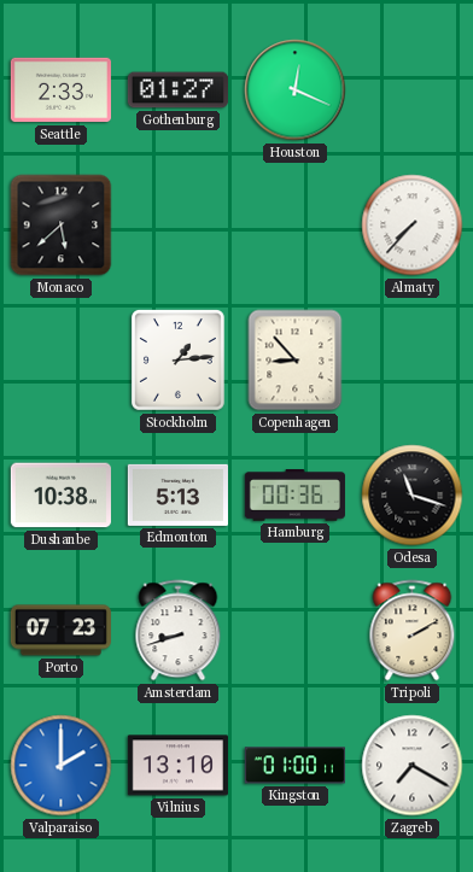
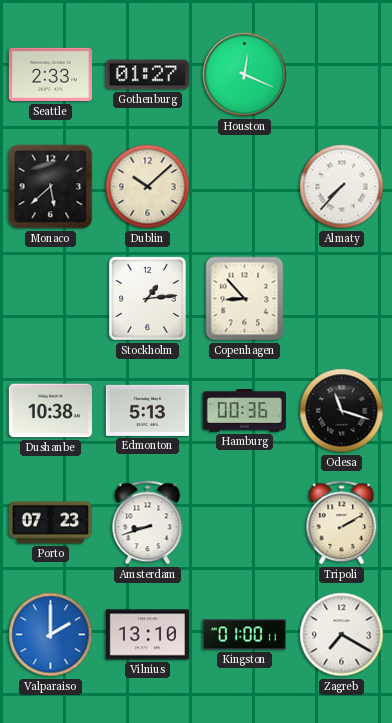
Dublin: none -> 10:08 (148, 187)
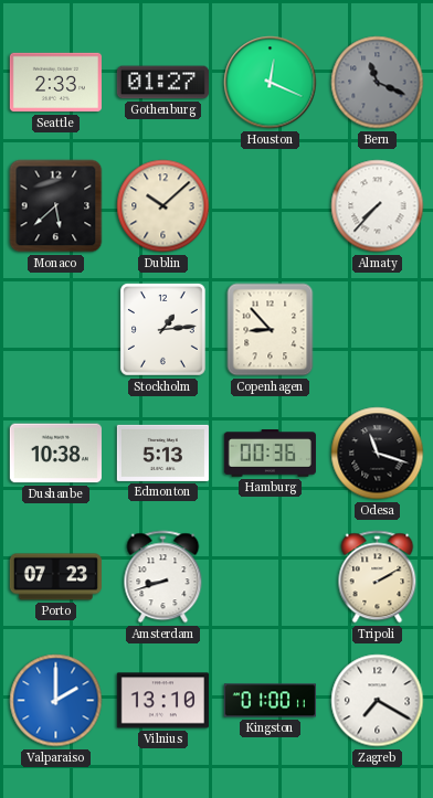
Bern: none -> 11:19 (378, 83)
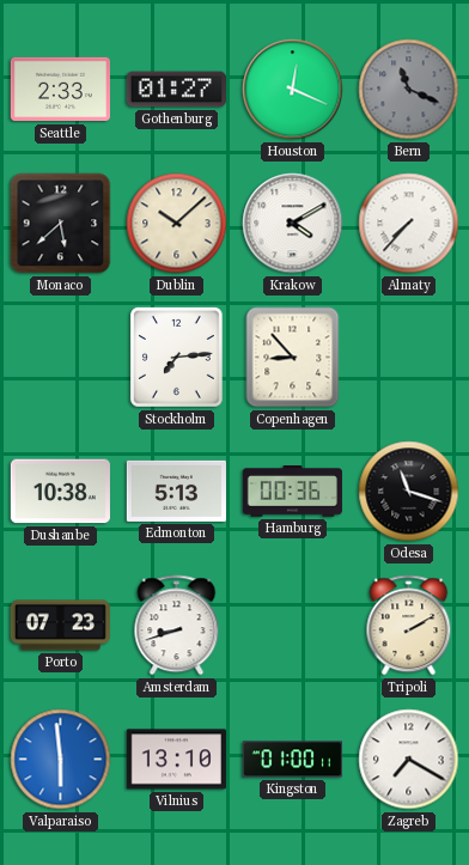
Krakow: none -> 4:10 (293, 224)
Stockholm: 1:14 -> 7:14 (176, 357)
Valparaiso: 2:00 -> 5:59 (61, 760)
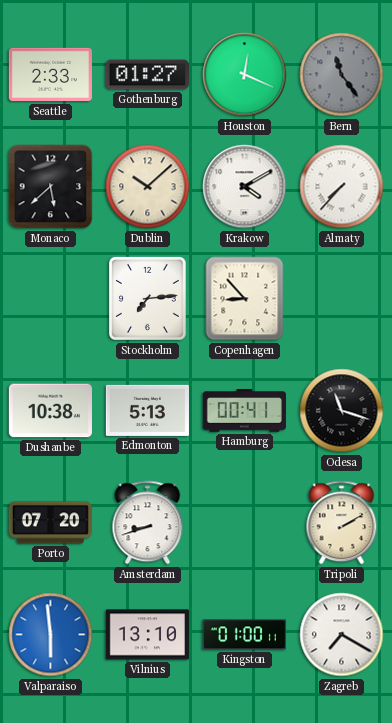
Bern: 11:19 -> 11:24 (342, 75)
Hamburg: 00:36 -> 00:41 (244, 411)
Porto: 07:23 -> 07:20 (50, 523)
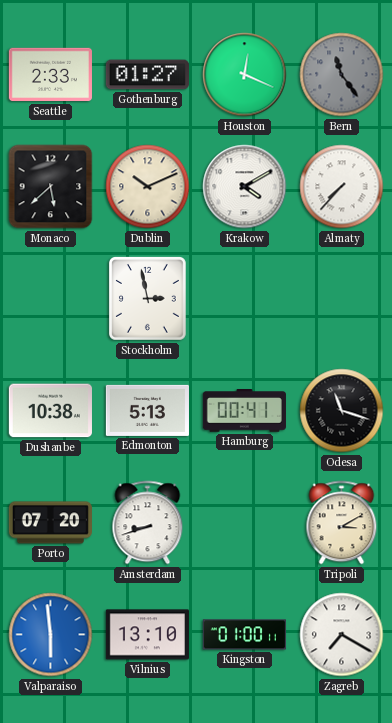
Dublin: 10:08 -> 10:11 (148, 187)
Stockholm: 7:14 -> 2:58 (147, 298)
Copenhagen: 8:53 -> none (245, 299)
Tripoli: 2:10 -> 3:10 (342, 523)
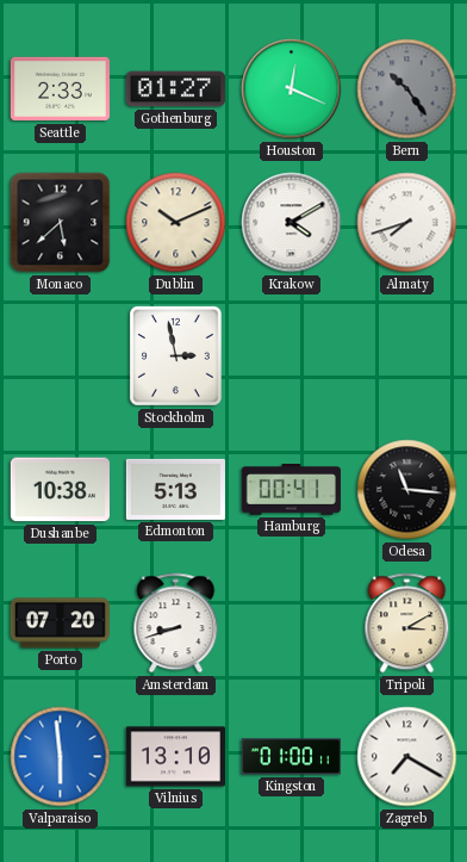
Bern: 11:24 -> 10:24 (407, 89)
Almaty: 7:37 -> 7:42 (407, 223)
Odesa: 11:18 -> 11:16 (407, 490)
